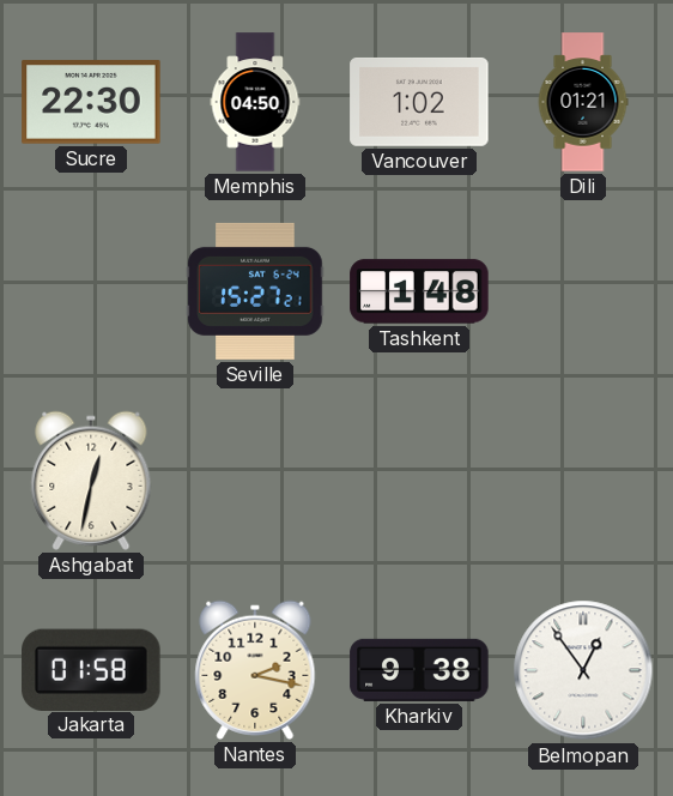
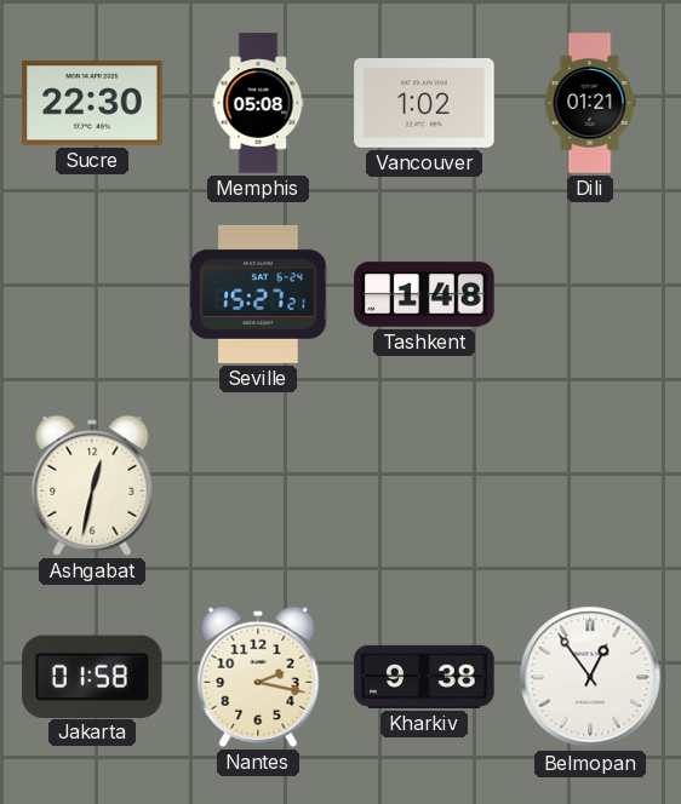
Memphis: 04:50 -> 05:08 (258, 103)
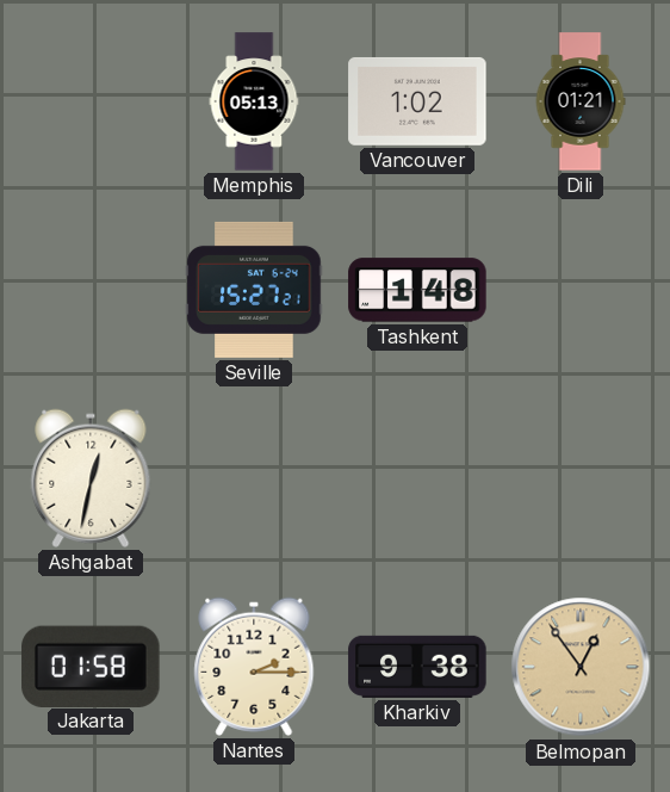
Sucre: 22:30 -> none (92, 103)
Memphis: 05:08 -> 05:13 (254, 101)
Nantes: 2:17 -> 2:15 (254, 667)
Belmopan dial: white -> champagne (581, 667)
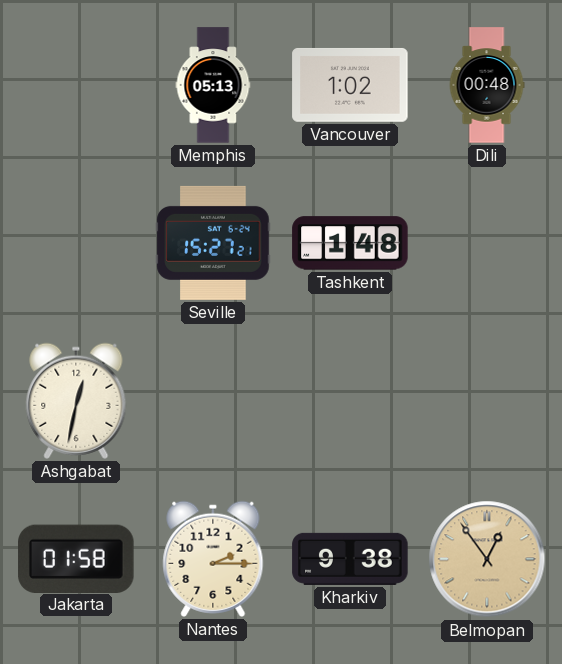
Dili: 01:21 -> 00:48 (487, 85)
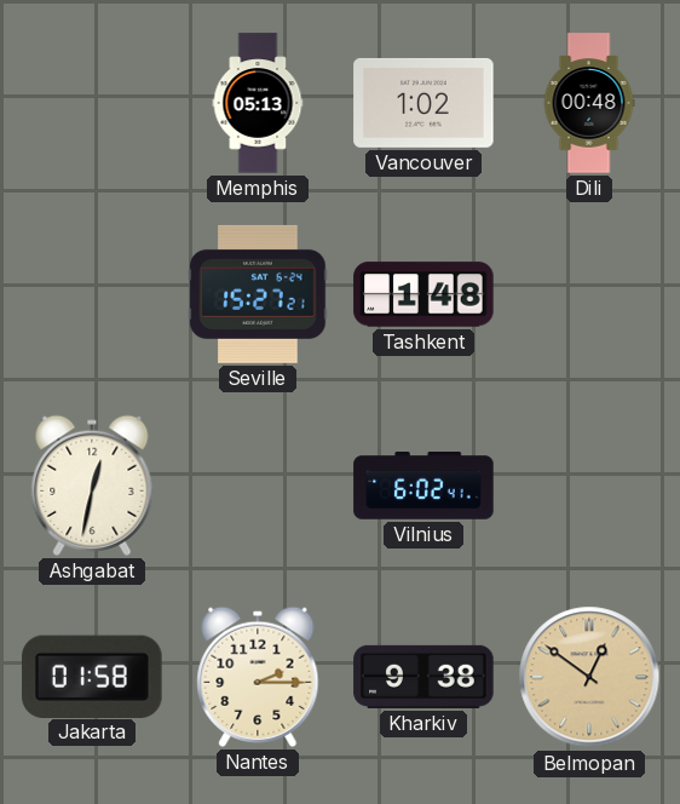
Vilnius: none -> 6:02 (423, 487)
Belmopan: 12:54 -> 12:51 (589, 677)
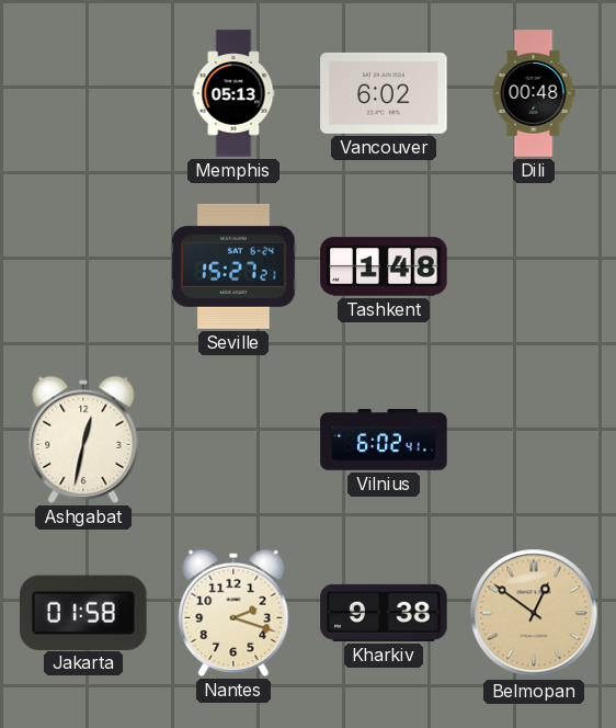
Vancouver: 1:02 -> 6:02 (384, 93)
Nantes: 2:15 -> 2:18 (233, 613)
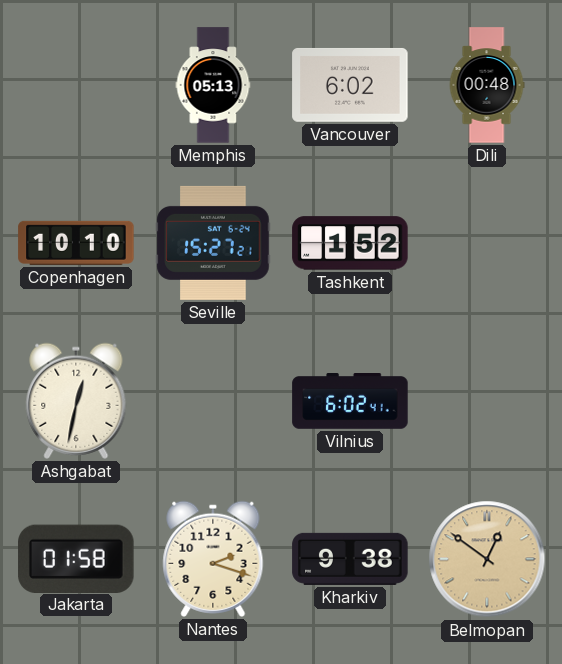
Copenhagen: none -> 10:10 (76, 243)
Tashkent: 1:48 -> 1:52 (350, 243)
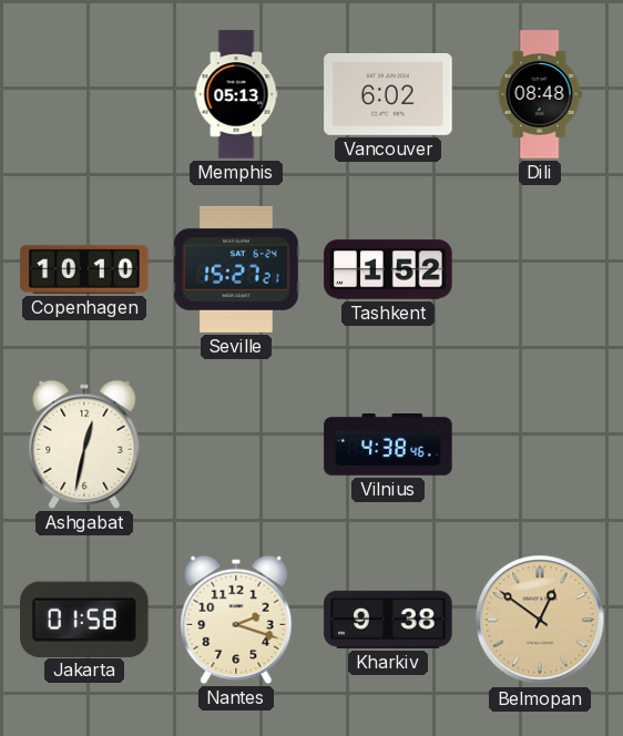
Dili: 00:48 -> 08:48 (540, 94)
Vilnius: 6:02 -> 4:38 (388, 446)
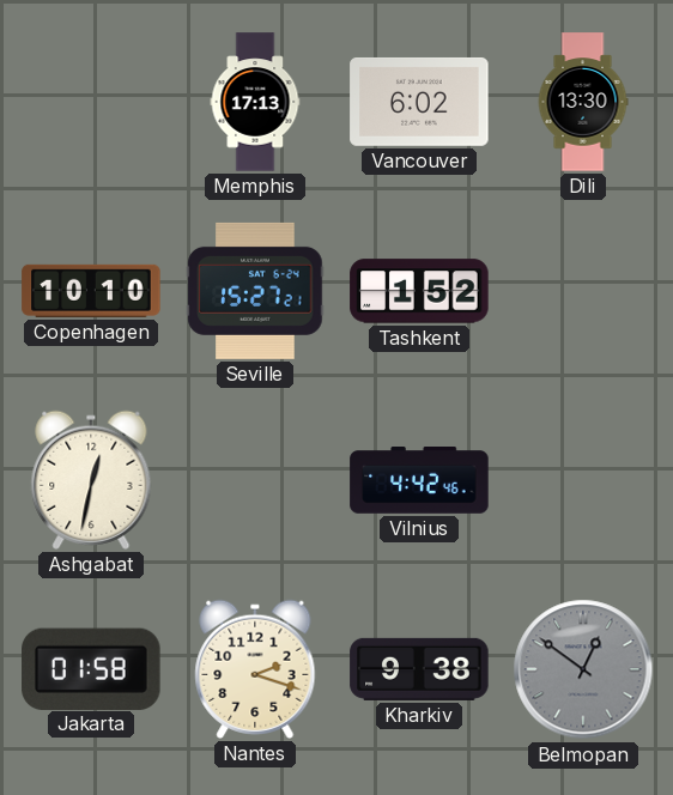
Memphis: 05:13 -> 17:13 (255, 102)
Dili: 08:48 -> 13:30 (583, 102)
Vilnius: 4:38 -> 4:42 (419, 481)
Belmopan dial: champagne -> grey (583, 669)
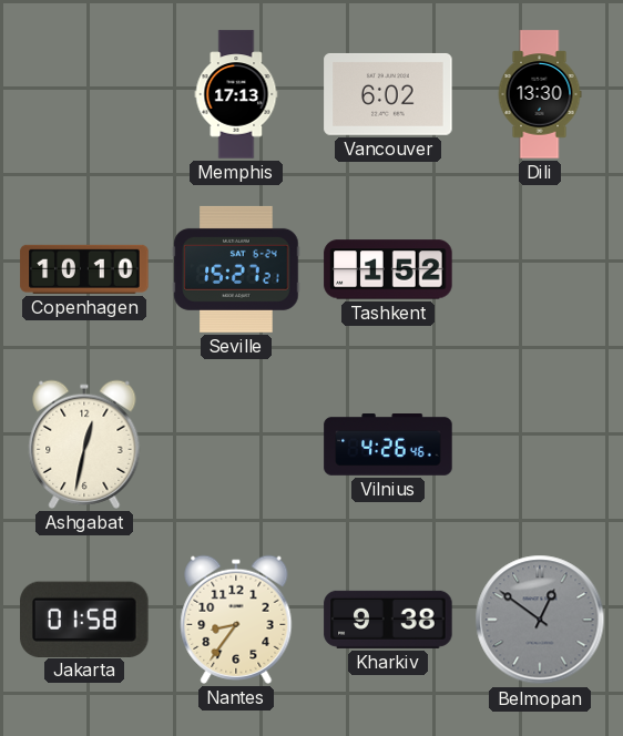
Vilnius: 4:42 -> 4:26 (388, 446)
Nantes: 2:18 -> 8:36 (236, 620)
